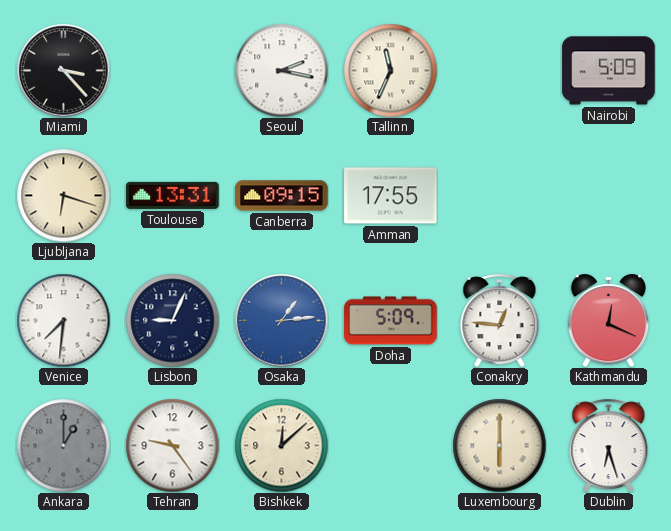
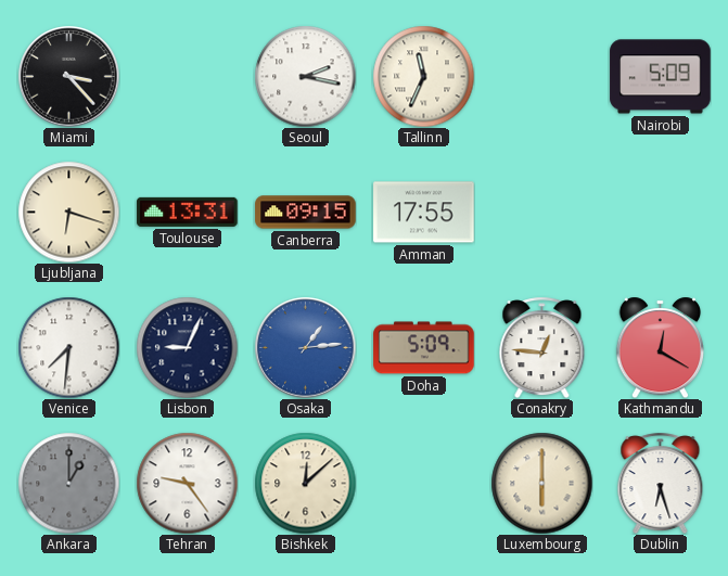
Kathmandu: 12:19 -> 12:20 (660, 347)
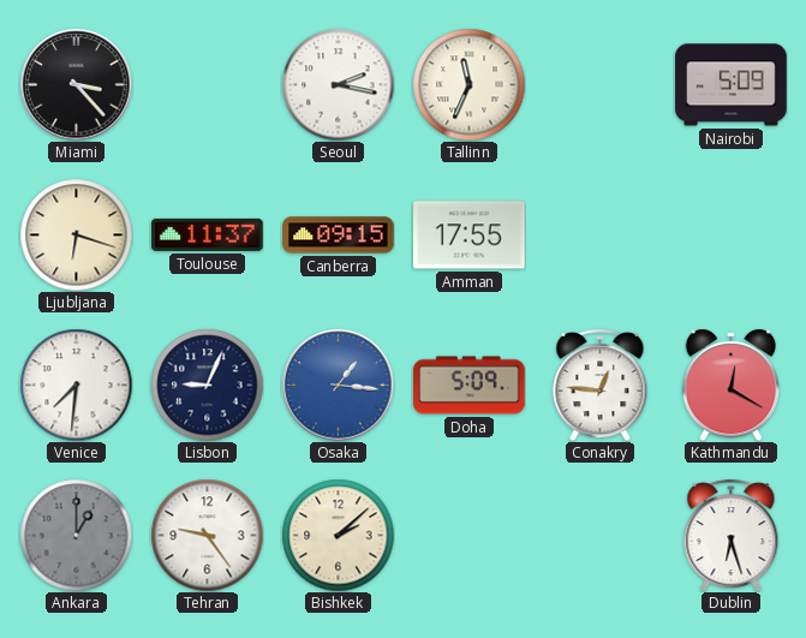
Toulouse: 13:31 -> 11:37 (208, 234)
Osaka: 1:14 -> 1:16 (338, 384)
Bishkek: 12:08 -> 2:08 (338, 535)
Luxembourg: 6:00 -> none (541, 483)
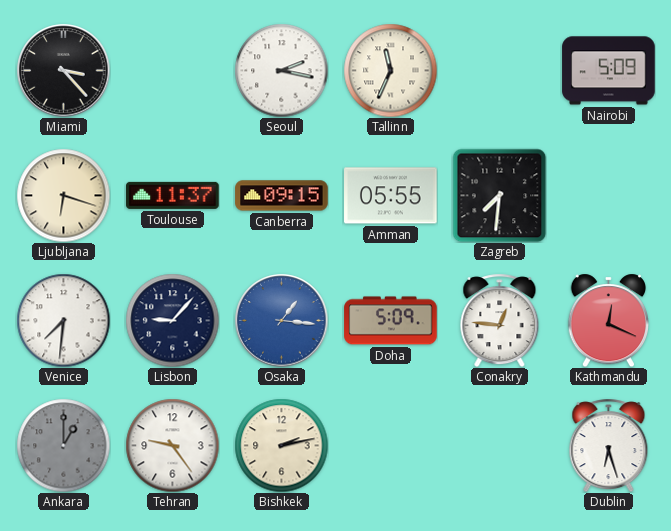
Amman: 17:55 -> 05:55 (391, 196)
Zagreb: none -> 7:31 (499, 195)
Lisbon: 9:04 -> 9:07 (172, 320)
Kathmandu: 12:20 -> 12:19 (608, 320)
Bishkek: 2:08 -> 2:13 (281, 445)
